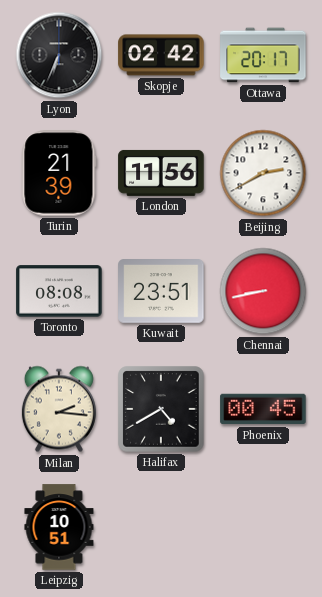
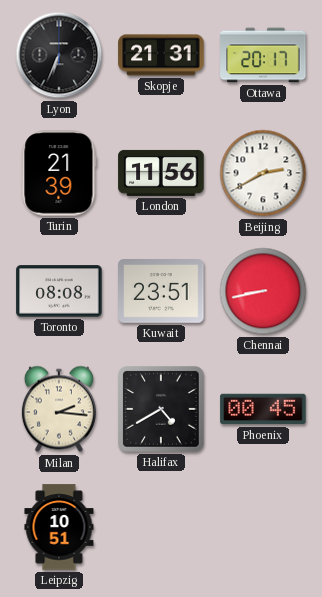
Skopje: 02:42 -> 21:31 (161, 55)
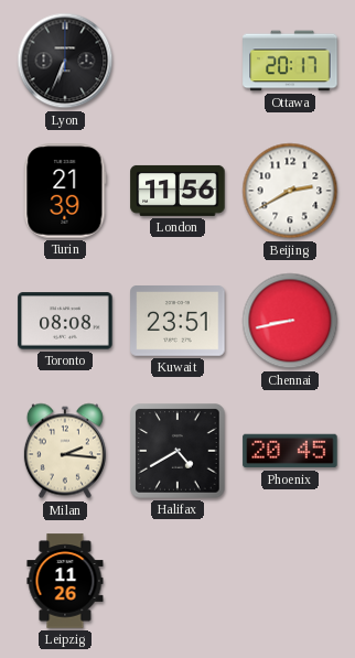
Skopje: 21:31 -> none (161, 55)
Phoenix: 00:45 -> 20:45 (290, 451)
Leipzig: 10:51 -> 11:26 (65, 581)
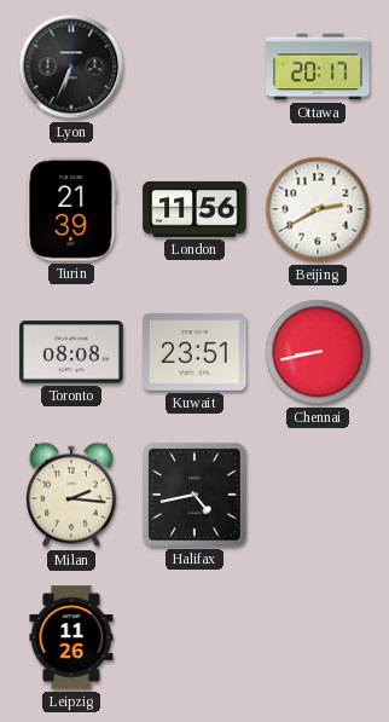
Halifax: 4:40 -> 4:43 (194, 495)
Phoenix: 20:45 -> none (290, 451)
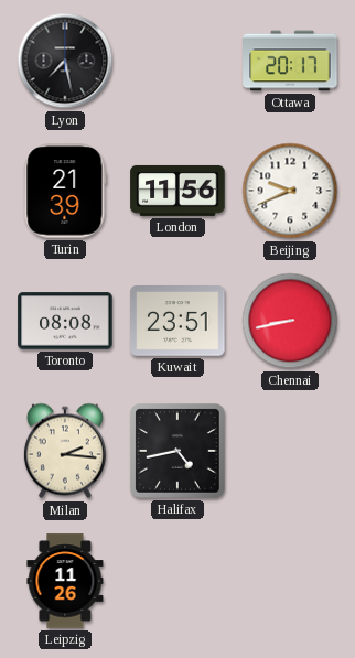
Lyon: 6:34 -> 7:28 (65, 61)
Beijing: 2:40 -> 9:41 (290, 191)
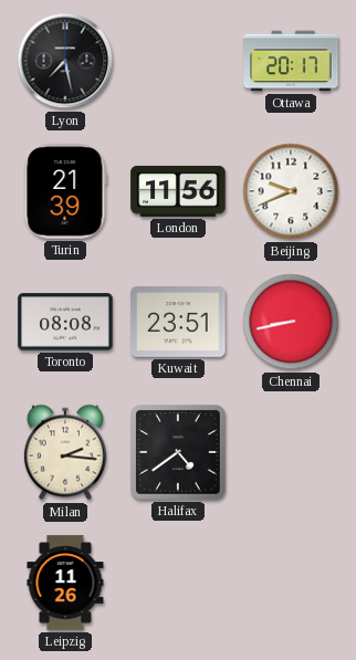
Halifax: 4:43 -> 4:39 (178, 452)
